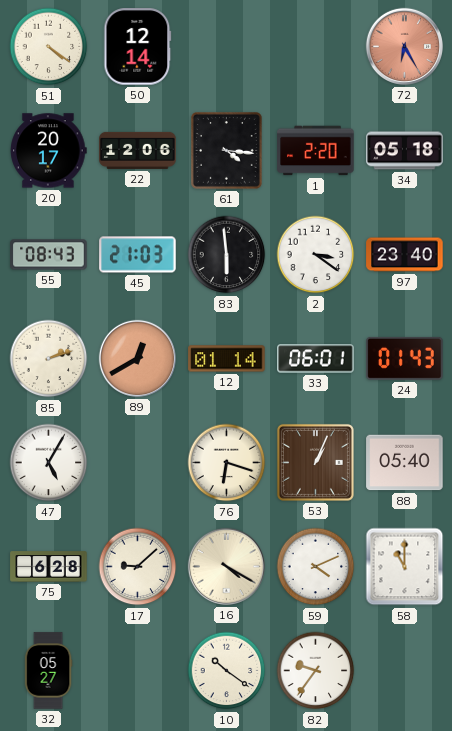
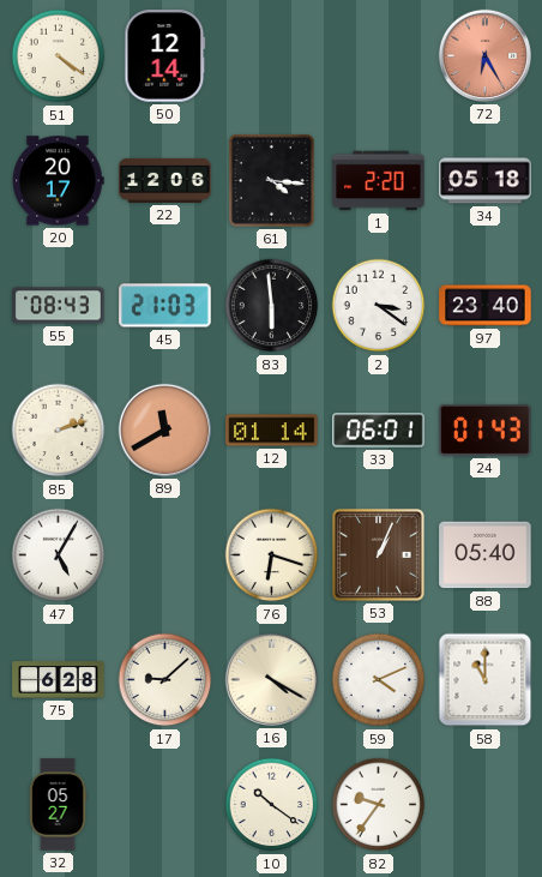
89: 12:40 -> 11:40 (164, 430)
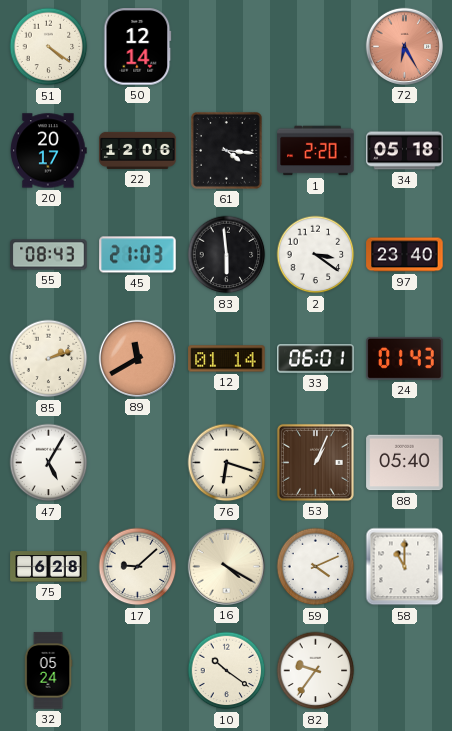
32: 05:27 -> 05:24 (48, 671)
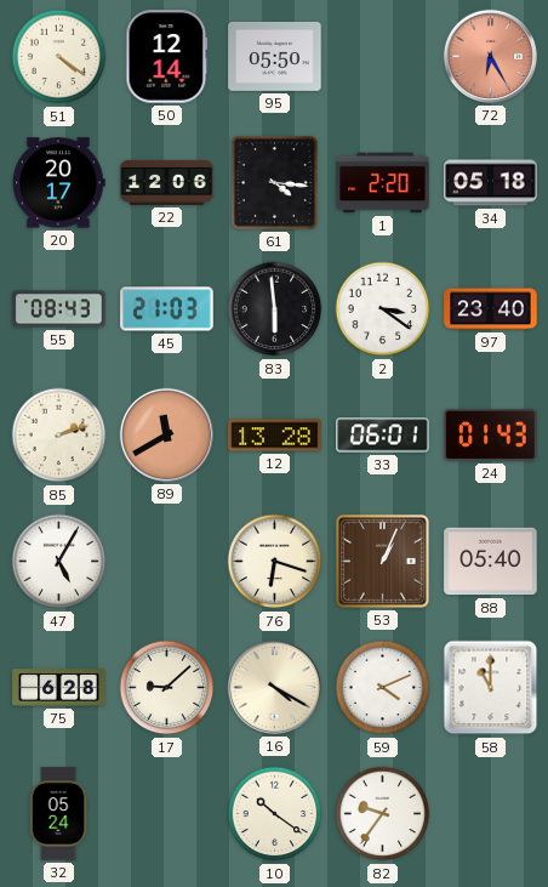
95: none -> 05:50 (275, 56)
12: 01:14 -> 13:28 (275, 436)
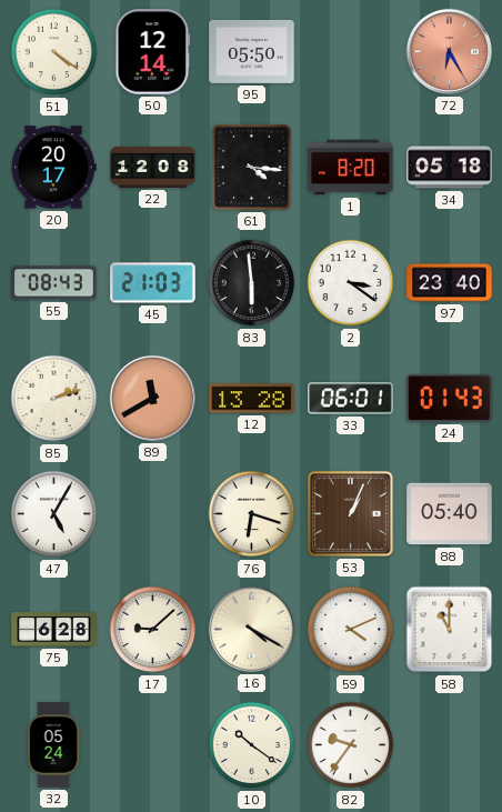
22: 12:06 -> 12:08 (153, 167)
1: 2:20 -> 8:20 (351, 168)
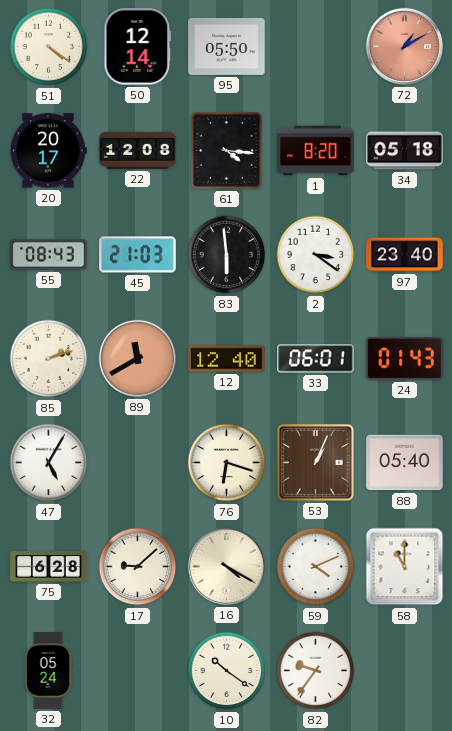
72: 6:25 -> 1:10 (404, 46)
12: 13:28 -> 12:40 (227, 359)
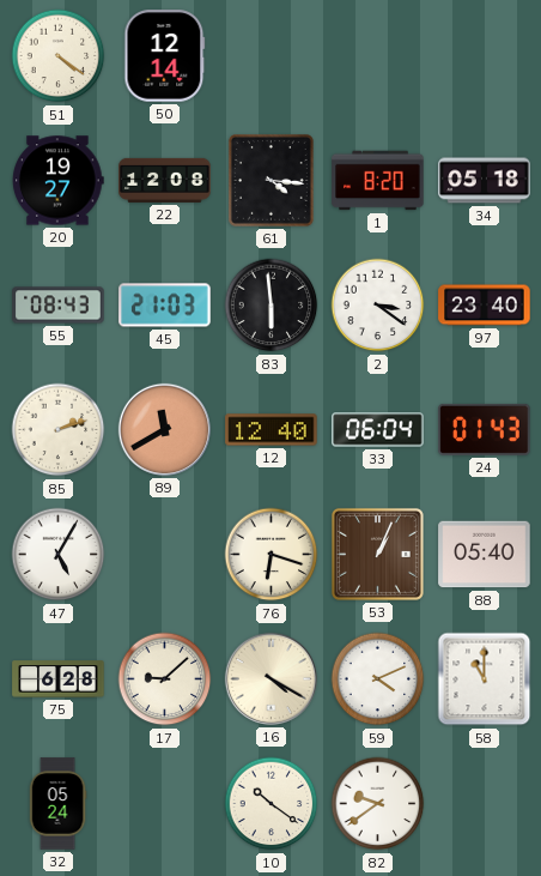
95: 05:50 -> none (227, 46)
72: 1:10 -> none (404, 46)
20: 20:17 -> 19:27 (59, 181)
33: 06:01 -> 06:04 (378, 430)
82: 9:36 -> 9:39 (378, 804)
